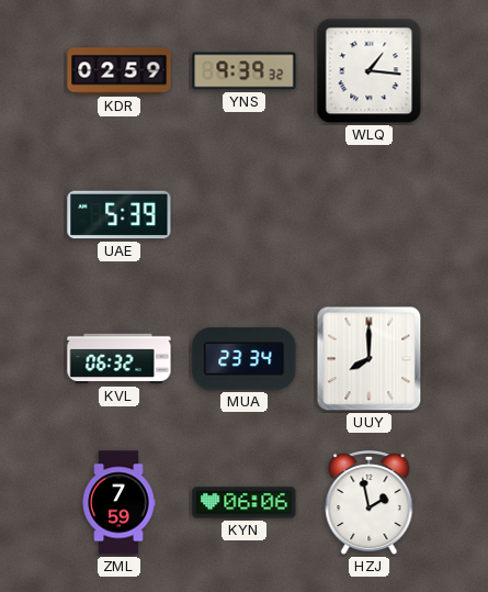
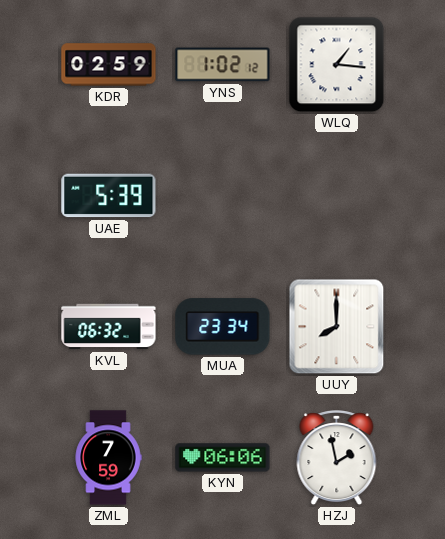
YNS: 9:39 -> 1:02 (223, 65)
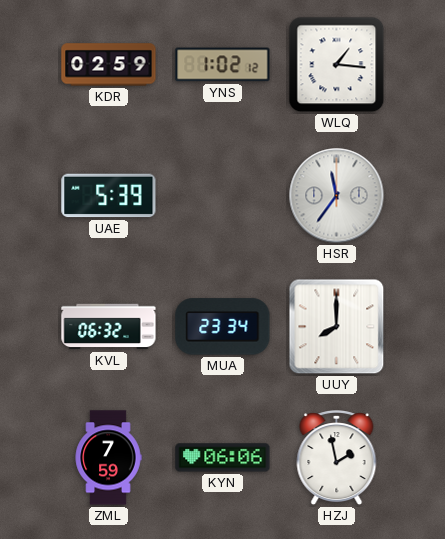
HSR: none -> 11:36 (337, 196)
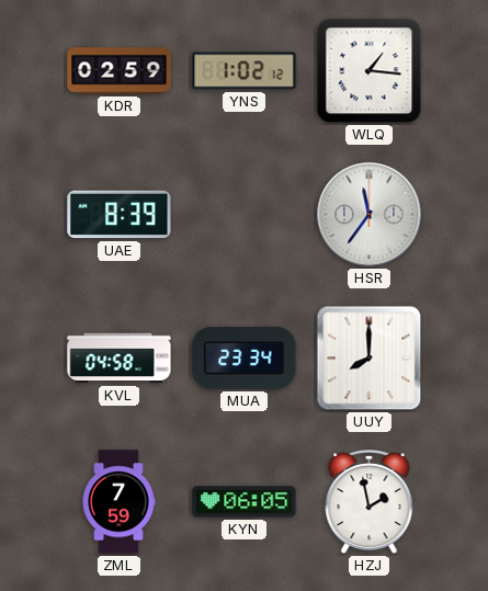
UAE: 5:39 -> 8:39 (120, 215)
KVL: 06:32 -> 04:58 (120, 359)
KYN: 06:06 -> 06:05 (245, 502)
